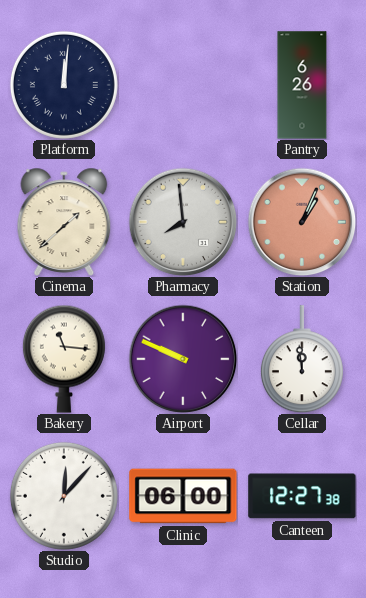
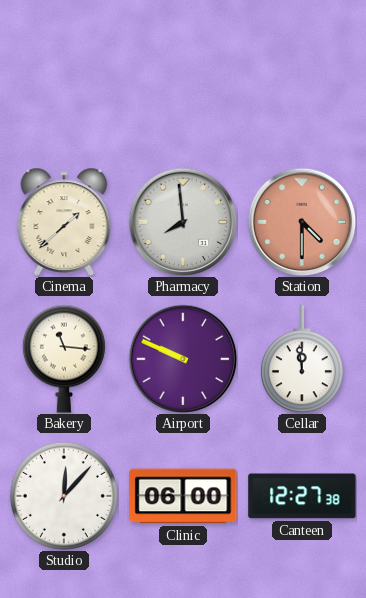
Platform: 12:01 -> none (64, 85)
Pantry: 6:26 -> none (302, 85)
Station: 1:04 -> 4:30 (302, 222)
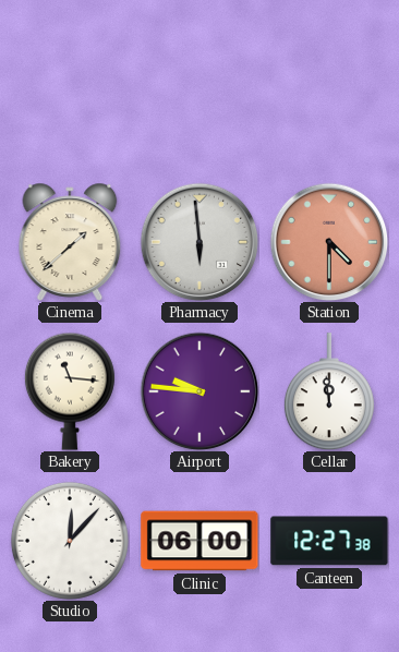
Pharmacy: 7:59 -> 5:59 (199, 242)
Airport: 9:49 -> 9:46 (199, 391)
